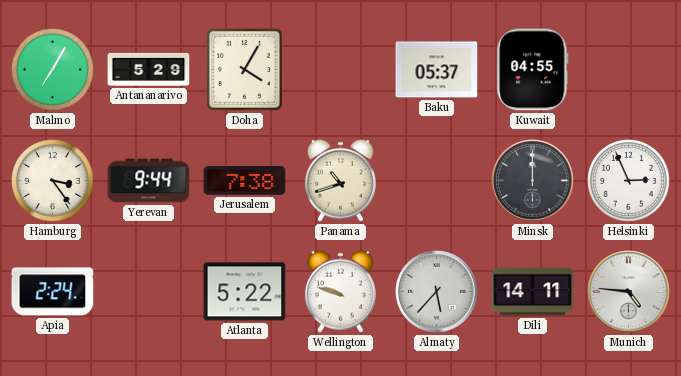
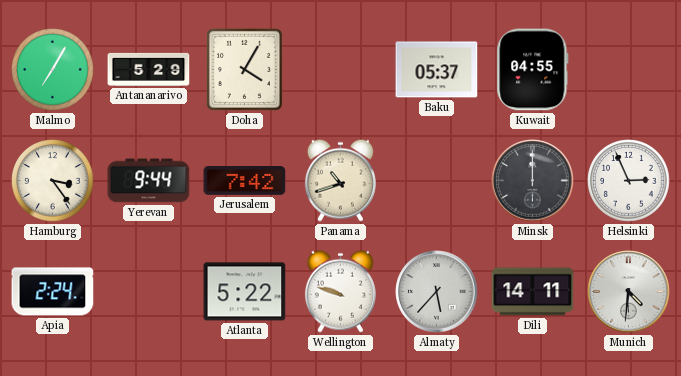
Jerusalem: 7:38 -> 7:42 (245, 181)
Munich: 4:46 -> 4:31 (629, 292)
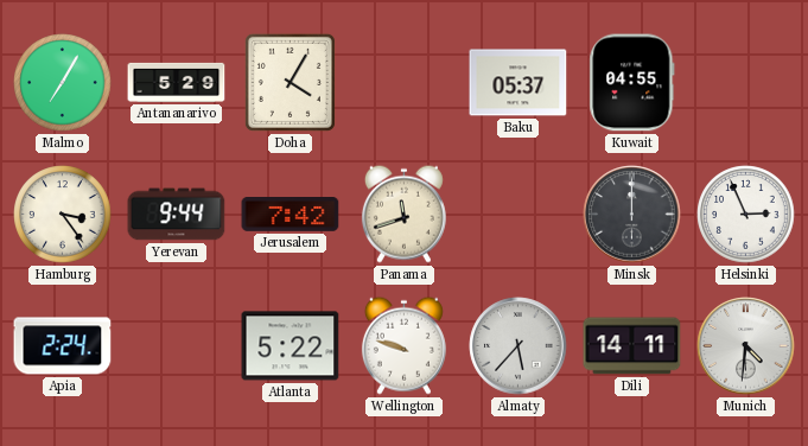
Panama: 10:42 -> 11:42 (403, 214)
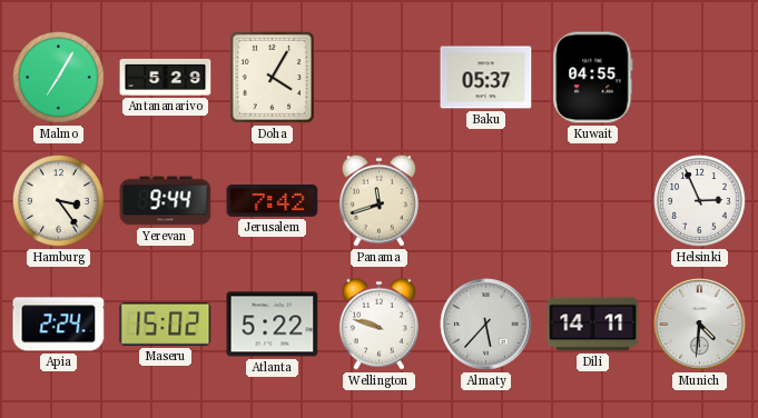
Minsk: 12:00 -> none (632, 215)
Maseru: none -> 15:02 (166, 324)
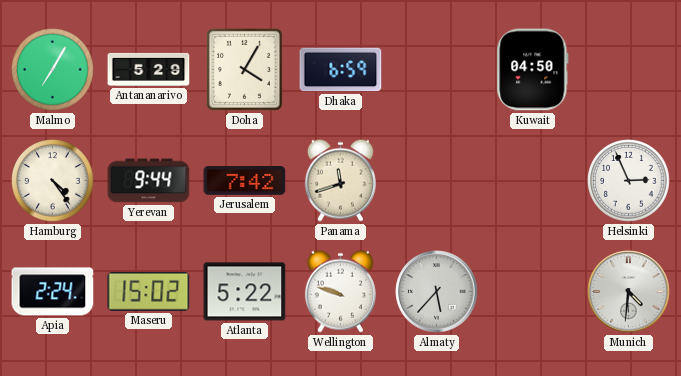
Dhaka: none -> 6:59 (341, 70)
Baku: 05:37 -> none (486, 78)
Kuwait: 04:55 -> 04:50 (533, 70)
Hamburg: 3:24 -> 4:24 (53, 181)
Dili: 14:11 -> none (593, 325)
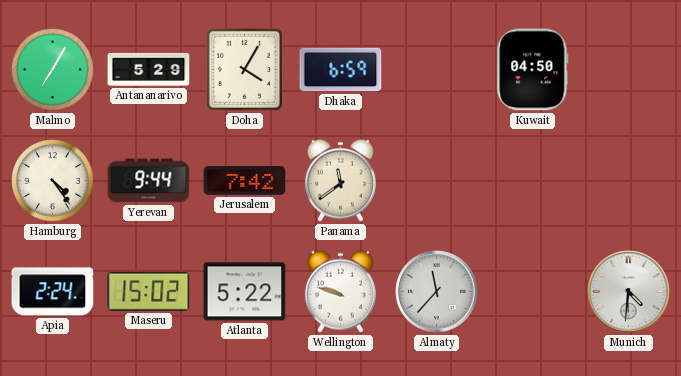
Panama: 11:42 -> 11:39 (340, 180)
Helsinki: 2:56 -> none (629, 181)
Almaty: 5:37 -> 11:37 (437, 292)
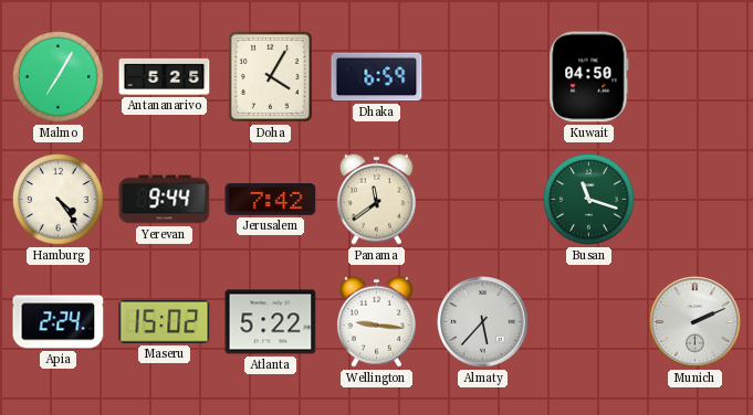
Antananarivo: 5:29 -> 5:25 (165, 76)
Busan: none -> 11:18 (589, 200)
Wellington: 9:48 -> 9:16 (376, 321)
Almaty: 11:37 -> 5:37 (483, 322)
Munich: 4:31 -> 2:11 (696, 322)
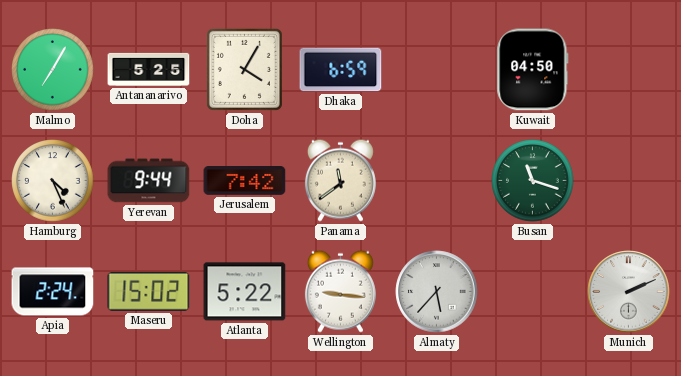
Hamburg: 4:24 -> 4:26 (53, 181)
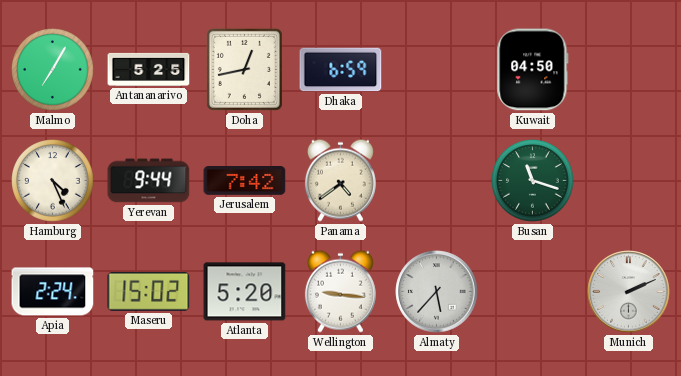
Doha: 4:05 -> 12:43 (244, 69)
Panama: 11:39 -> 4:39 (340, 180)
Atlanta: 5:22 -> 5:20 (245, 292)
